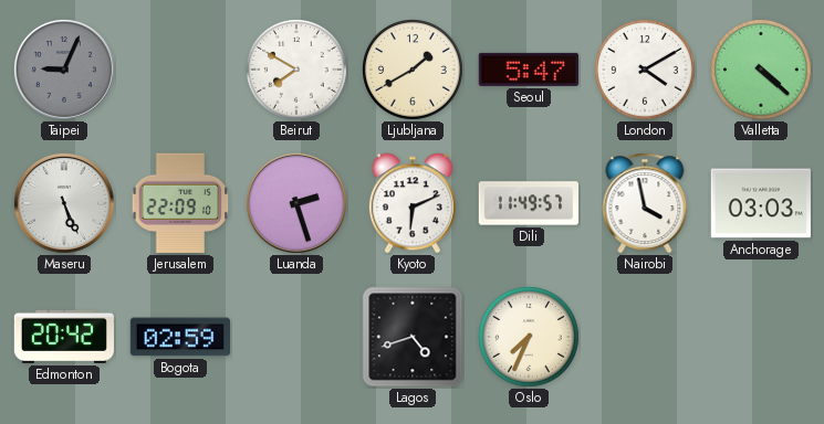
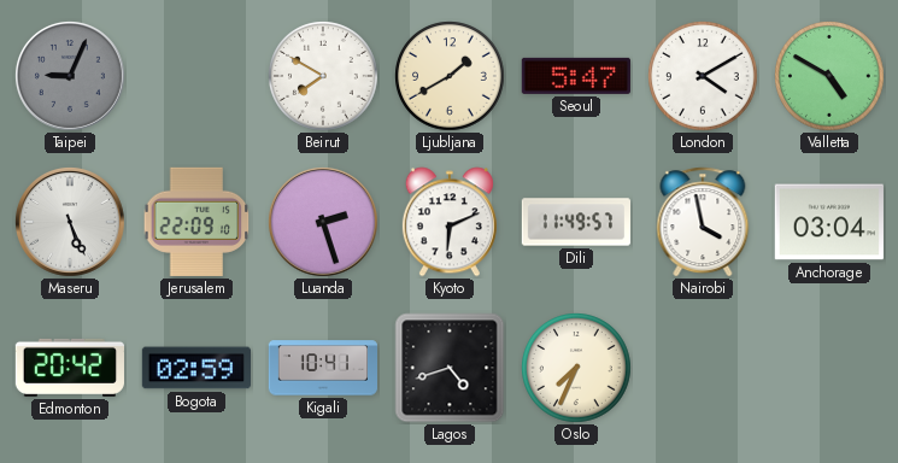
Valletta: 4:22 -> 4:50 (830, 77)
Anchorage: 03:03 -> 03:04 (829, 222)
Kigali: none -> 10:41 (322, 368)
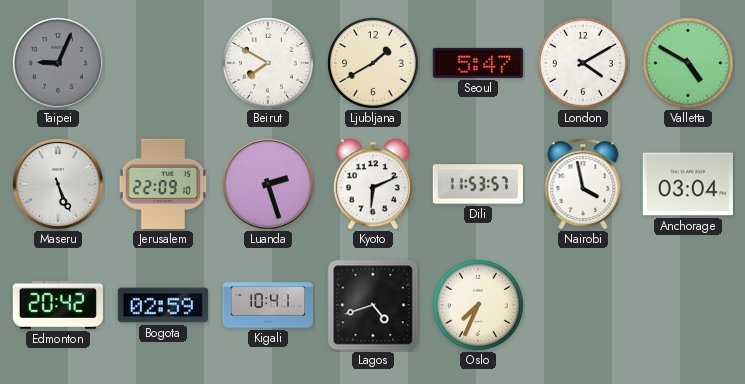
Dili: 11:49 -> 11:53 (478, 184)
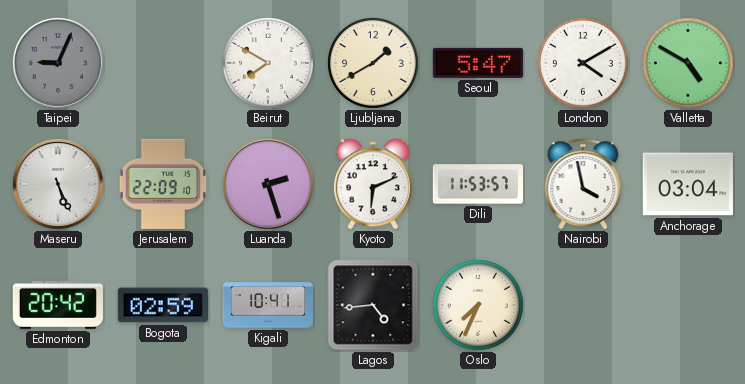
Lagos: 4:42 -> 4:44 (373, 305)
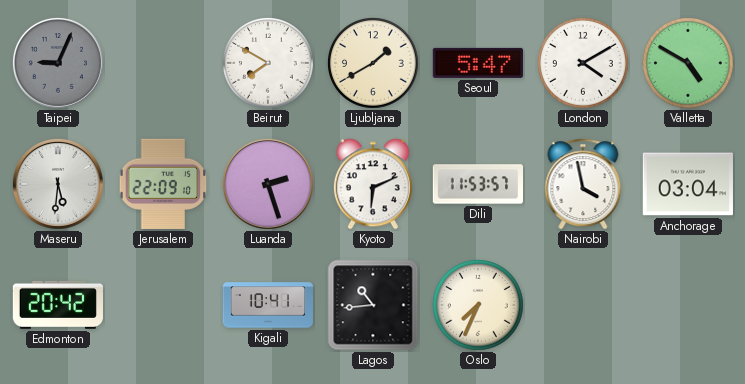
Maseru: 5:26 -> 5:31 (58, 184)
Bogota: 02:59 -> none (162, 305)
Lagos: 4:44 -> 10:44 (373, 305)
